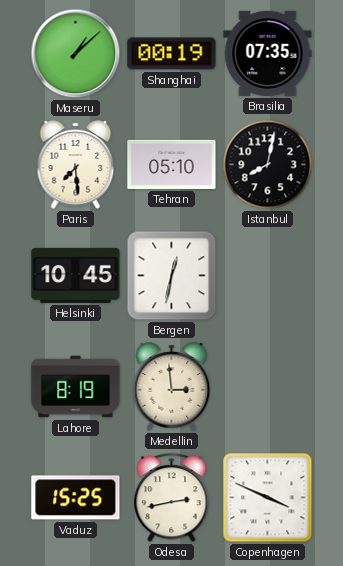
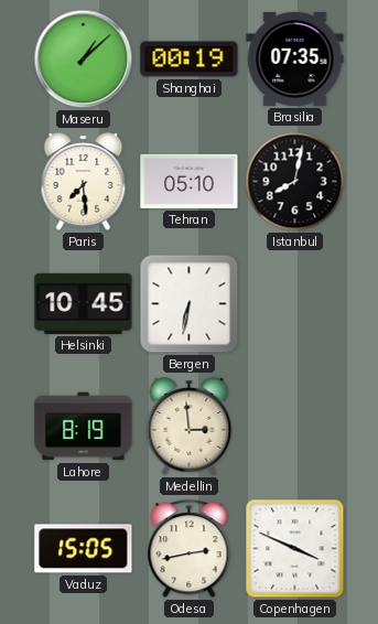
Bergen: 12:32 -> 6:32 (190, 304)
Vaduz: 15:25 -> 15:05 (84, 549)
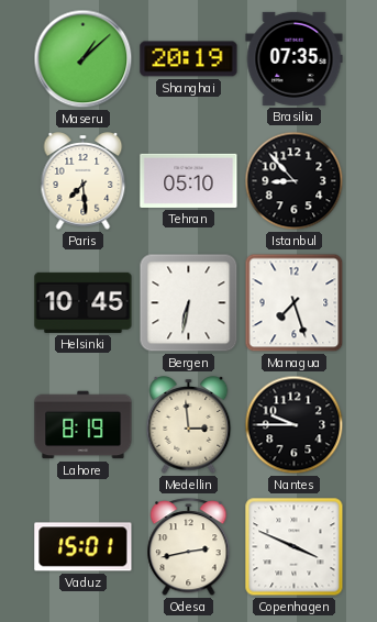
Shanghai: 00:19 -> 20:19 (189, 59)
Istanbul: 8:02 -> 8:53 (295, 181)
Managua: none -> 7:27 (295, 303)
Nantes: none -> 9:45 (295, 425)
Vaduz: 15:05 -> 15:01 (84, 547)
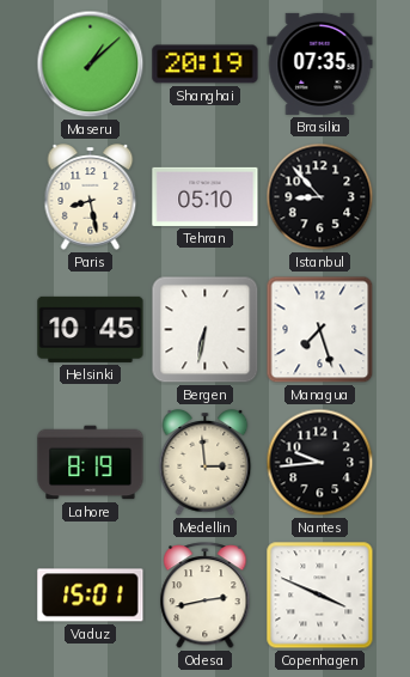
Paris: 7:29 -> 8:28 (91, 197)
Nantes: 9:45 -> 9:44 (320, 463)
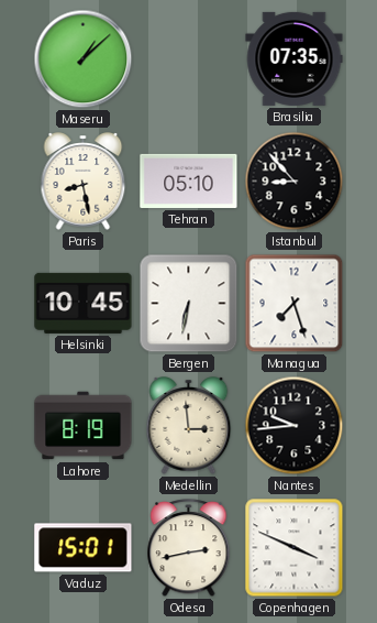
Shanghai: 20:19 -> none (206, 65)
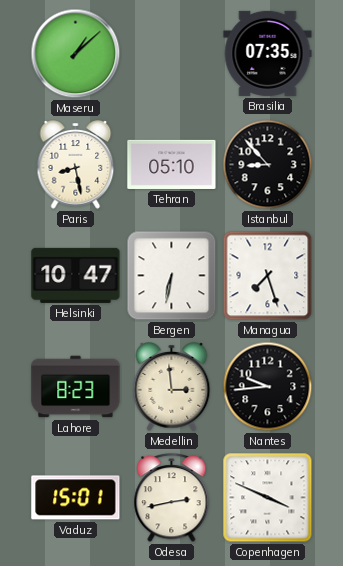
Helsinki: 10:45 -> 10:47 (76, 275)
Lahore: 8:19 -> 8:23 (76, 387)
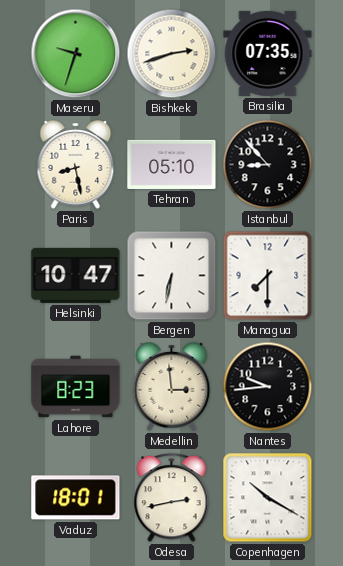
Maseru: 1:08 -> 9:33 (76, 54)
Bishkek: none -> 2:42 (172, 54)
Managua: 7:27 -> 7:30 (268, 276)
Vaduz: 15:01 -> 18:01 (76, 498)
Copenhagen: 3:49 -> 10:20 (268, 498)
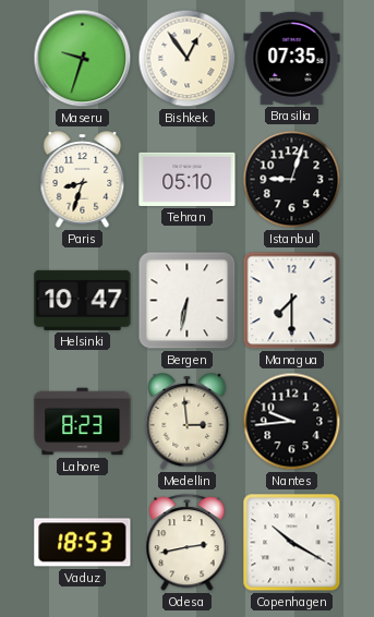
Bishkek: 2:42 -> 12:54 (188, 59)
Paris: 8:28 -> 8:33 (83, 180)
Istanbul: 8:53 -> 9:03 (292, 180)
Vaduz: 18:01 -> 18:53 (83, 543)
